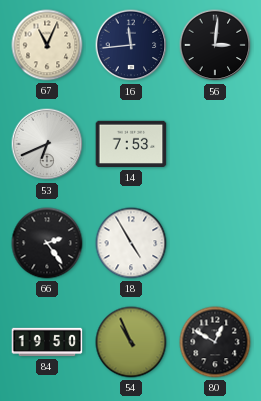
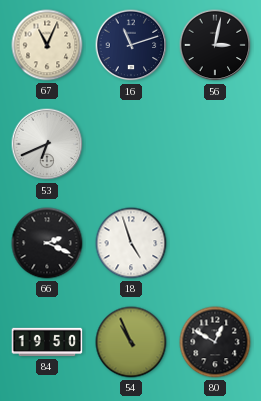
16: 11:44 -> 11:12 (131, 45)
56: 3:01 -> 3:02 (215, 45)
14: 7:53 -> none (131, 144)
66: 2:24 -> 2:19 (47, 243)
18: 4:55 -> 4:57 (131, 243)
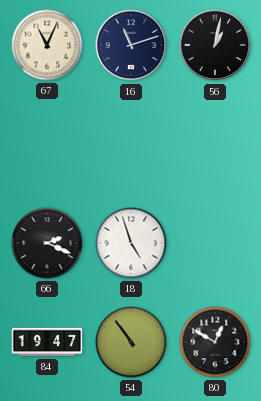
56: 3:02 -> 1:02 (215, 45)
53: 6:41 -> none (47, 144)
84: 19:50 -> 19:47 (47, 342)
54: 10:56 -> 10:54 (131, 342)
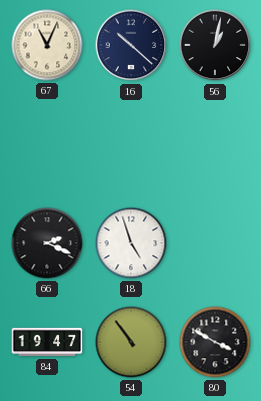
16: 11:12 -> 10:22 (131, 45)
80: 12:50 -> 3:50 (215, 342)
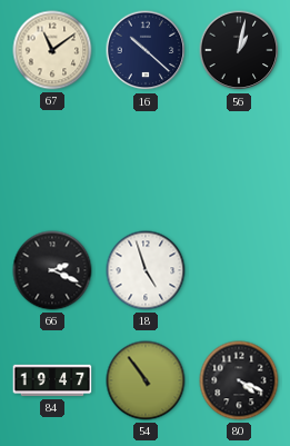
67: 11:04 -> 11:09 (52, 50)
80: 3:50 -> 4:19 (239, 380)
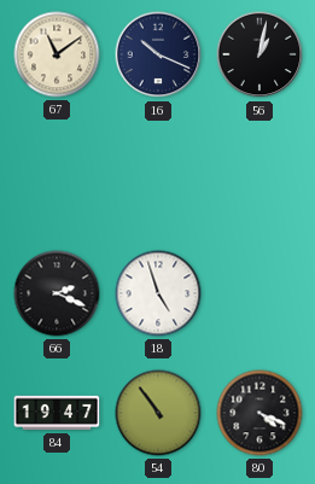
16: 10:22 -> 10:19 (158, 54)
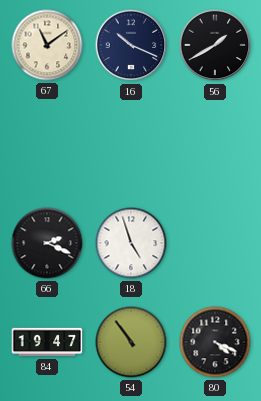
56: 1:02 -> 1:40 (215, 45)
